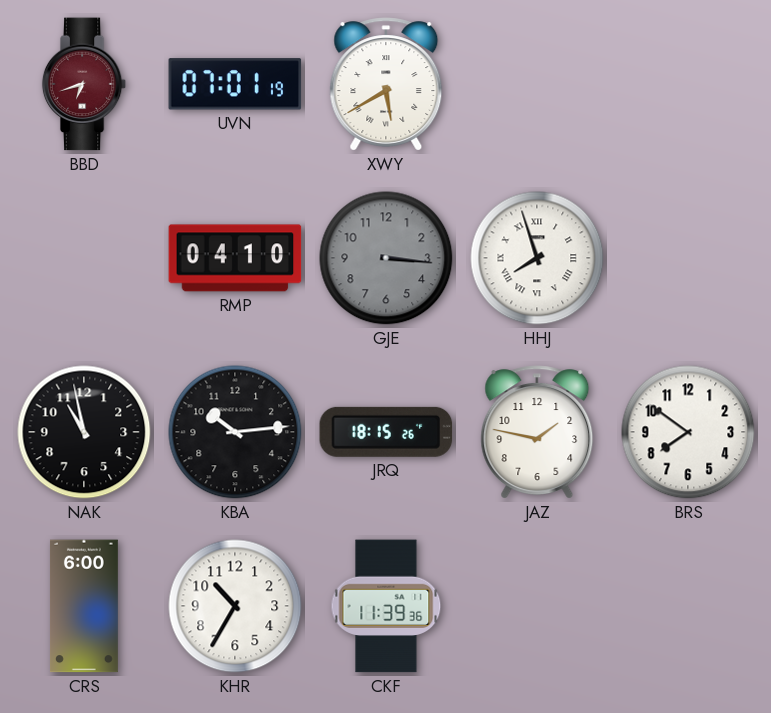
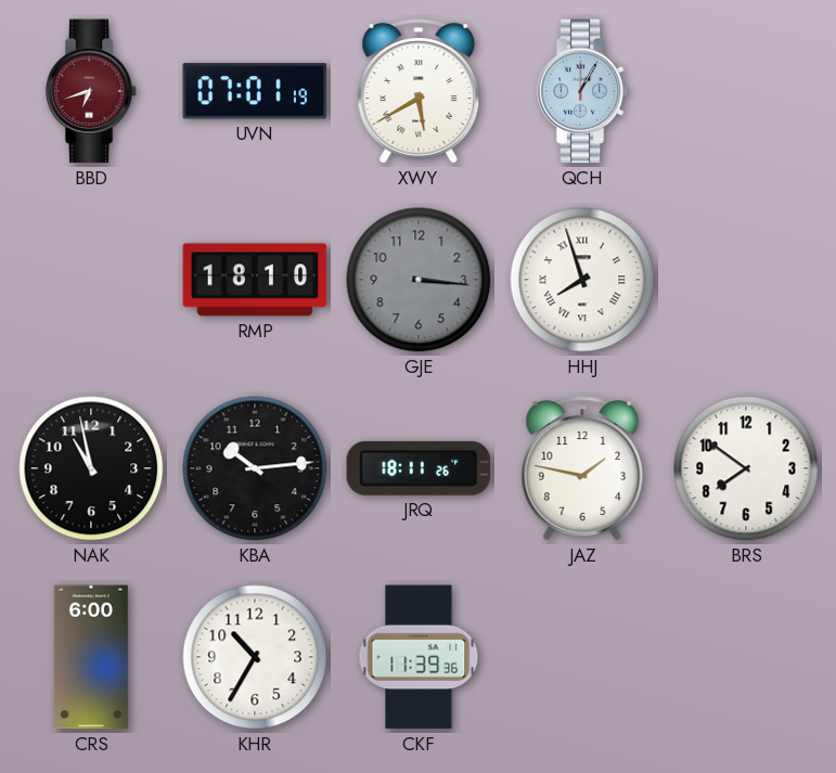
QCH: none -> 1:05 (582, 91)
RMP: 04:10 -> 18:10 (255, 280)
JRQ: 18:15 -> 18:11 (419, 468)
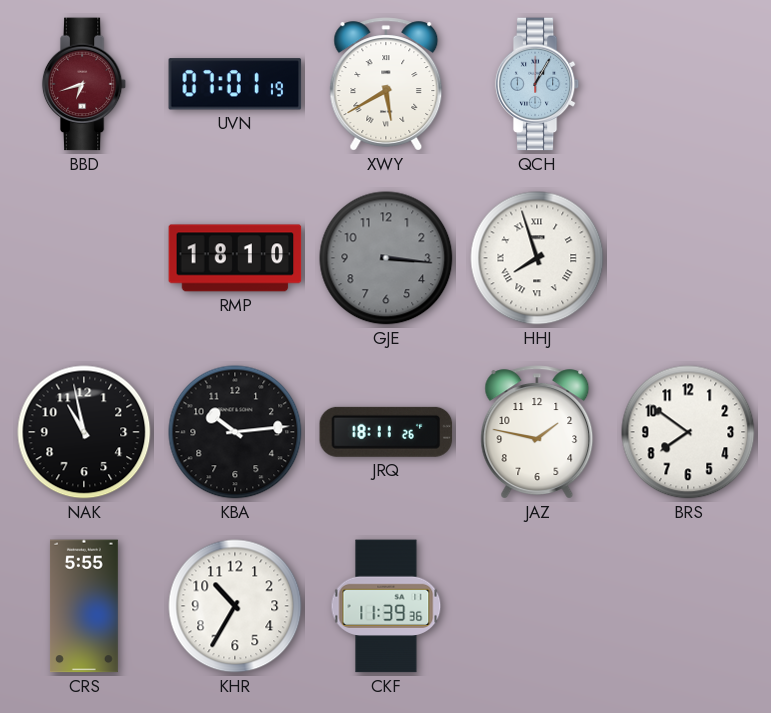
CRS: 6:00 -> 5:55 (84, 606)
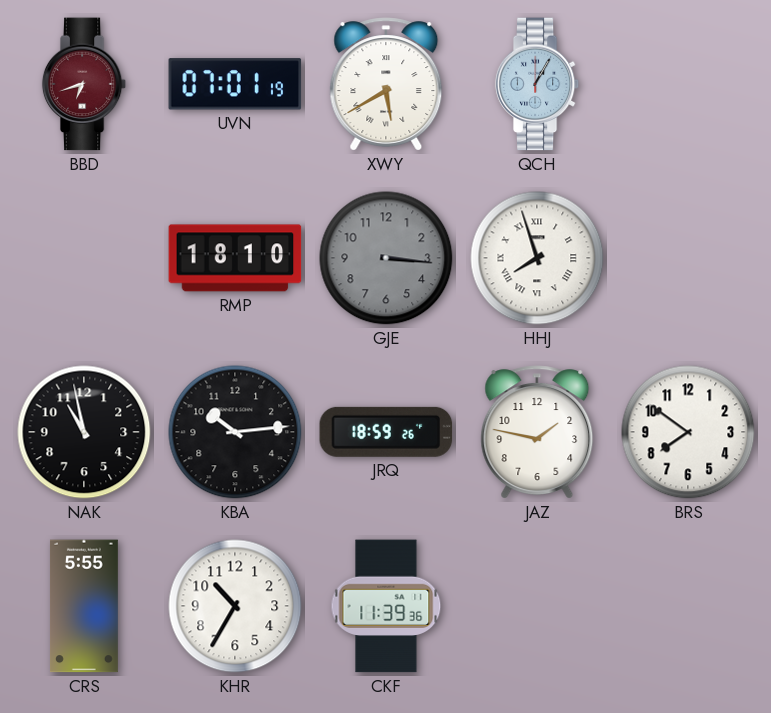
JRQ: 18:11 -> 18:59 (386, 432)
